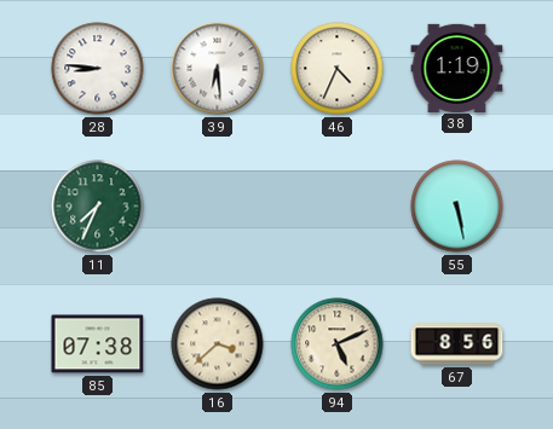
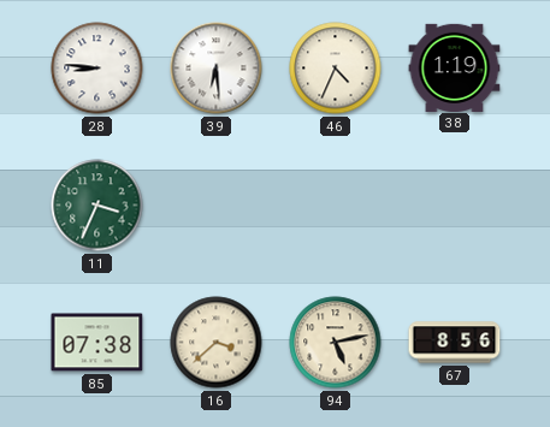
11: 7:34 -> 3:34 (97, 206)
55: 5:28 -> none (457, 207)
94: 5:11 -> 5:13 (336, 343)
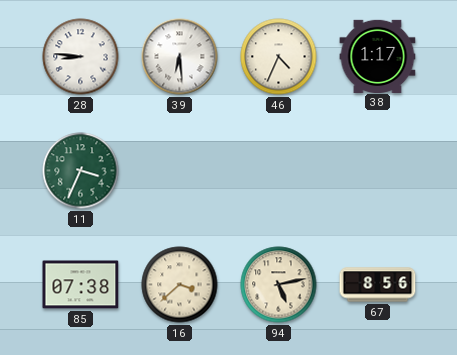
38: 1:19 -> 1:17 (378, 56)
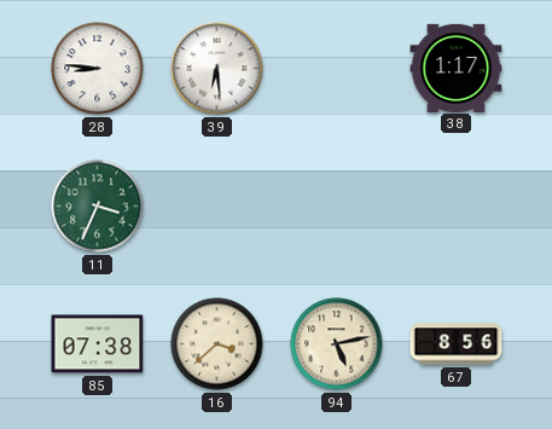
46: 4:34 -> none (279, 57)
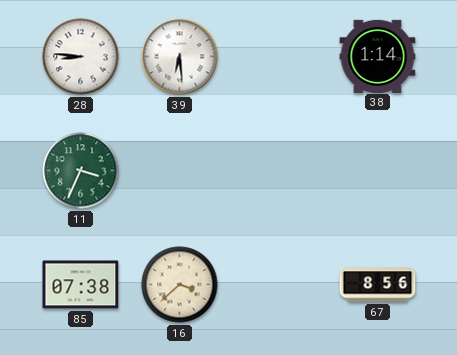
38: 1:17 -> 1:14 (378, 56)
94: 5:13 -> none (337, 344)
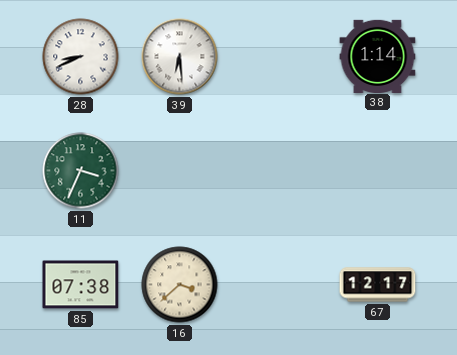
28: 8:46 -> 8:41 (81, 57)
67: 8:56 -> 12:17 (378, 285)
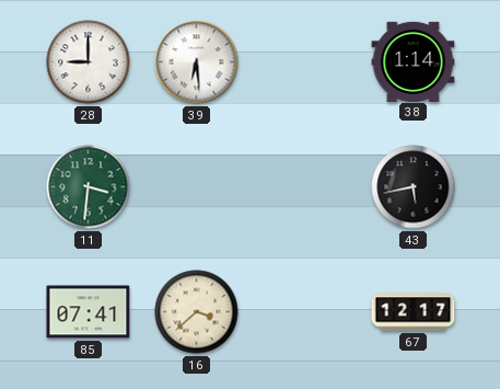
28: 8:41 -> 9:00 (89, 62)
11: 3:34 -> 3:31 (89, 187)
43: none -> 5:43 (414, 187)
85: 07:38 -> 07:41 (89, 312)
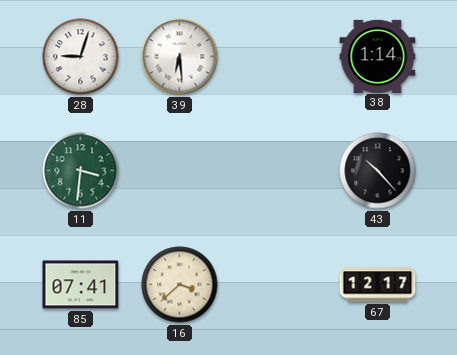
28: 9:00 -> 9:03 (81, 57)
43: 5:43 -> 10:23 (378, 171)
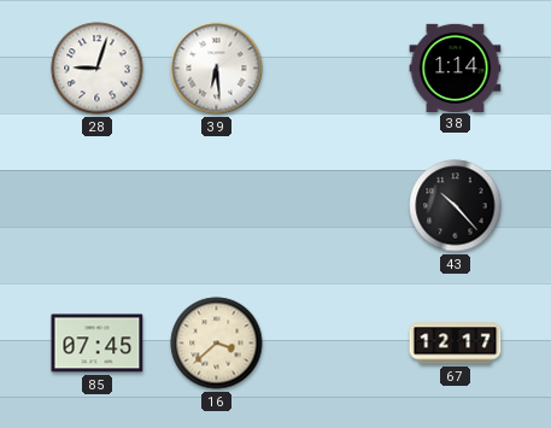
11: 3:31 -> none (81, 171)
85: 07:41 -> 07:45 (98, 344)
